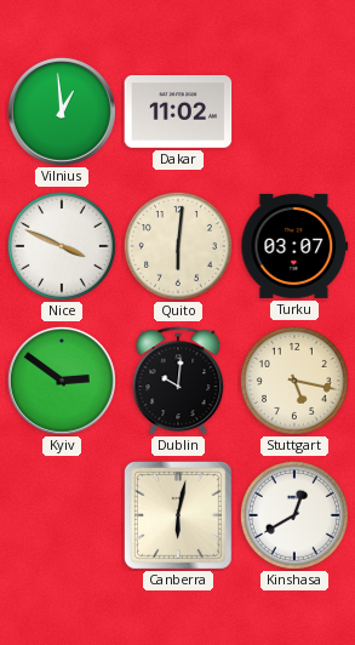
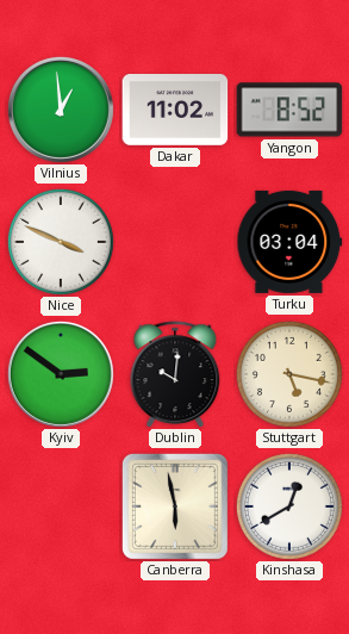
Yangon: none -> 8:52 (289, 110)
Quito: 6:01 -> none (178, 246)
Turku: 03:07 -> 03:04 (289, 242)
Canberra: 6:02 -> 5:58 (175, 506)
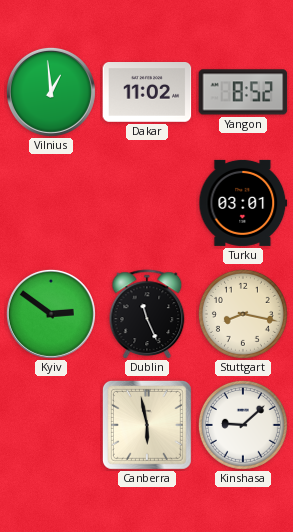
Nice: 3:49 -> none (61, 242)
Turku: 03:04 -> 03:01 (243, 203)
Dublin: 10:01 -> 11:26 (147, 314)
Stuttgart: 5:17 -> 8:17 (243, 314)
Kinshasa: 12:40 -> 9:08 (243, 425)
